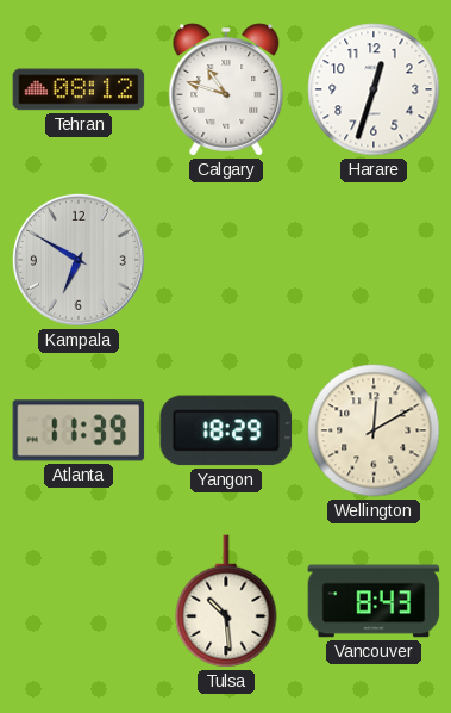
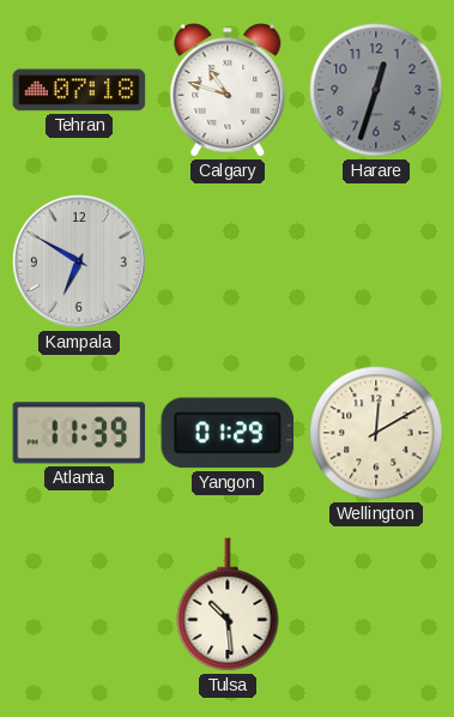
Tehran: 08:12 -> 07:18 (79, 90)
Harare dial: white -> grey (376, 90)
Yangon: 18:29 -> 01:29 (228, 433)
Vancouver: 8:43 -> none (374, 601)
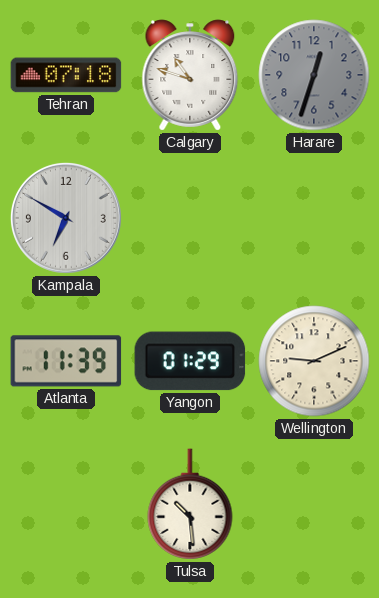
Wellington: 12:10 -> 9:11 (314, 361)
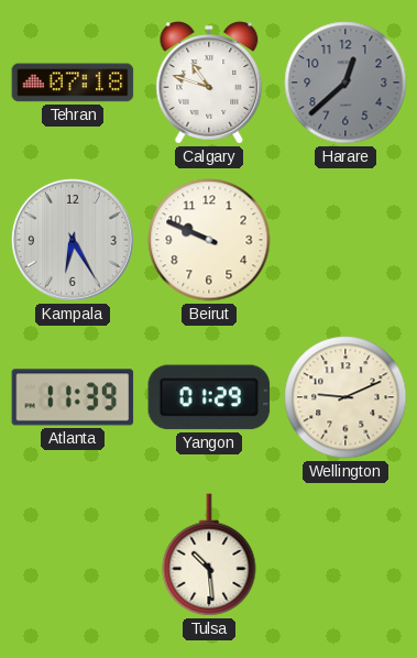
Harare: 12:33 -> 12:38 (345, 83)
Kampala: 6:50 -> 6:25 (73, 240)
Beirut: none -> 9:49 (209, 240)
